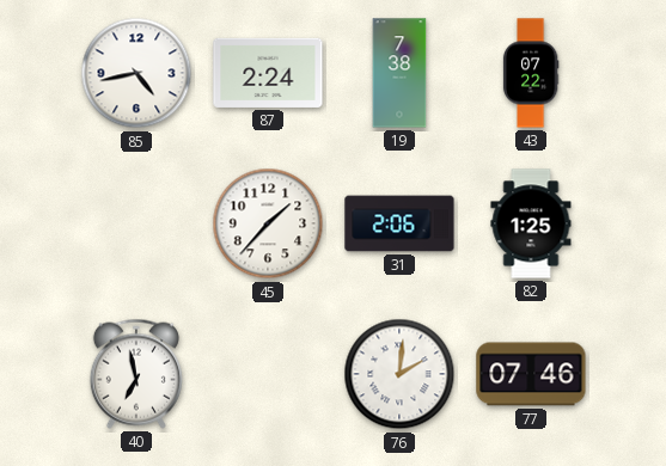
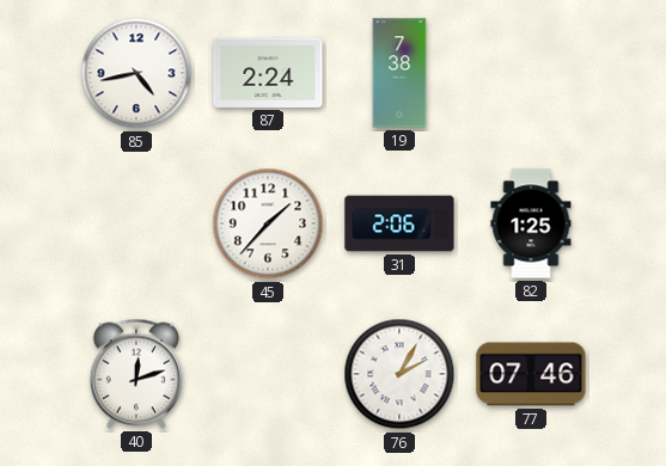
43: 07:22 -> none (531, 73)
40: 6:58 -> 12:12 (136, 374)
76: 2:01 -> 2:05 (399, 374)
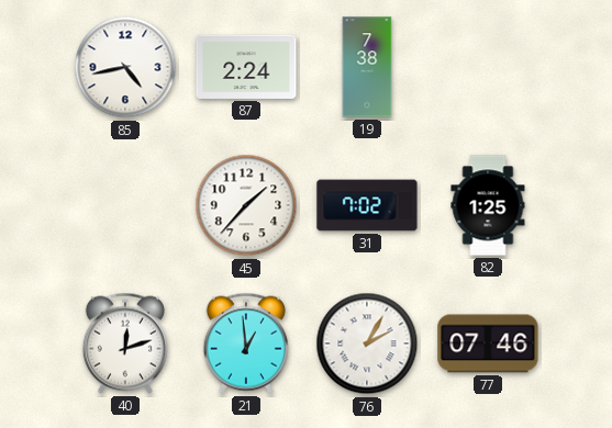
31: 2:06 -> 7:02 (367, 205)
21: none -> 12:59 (246, 343)
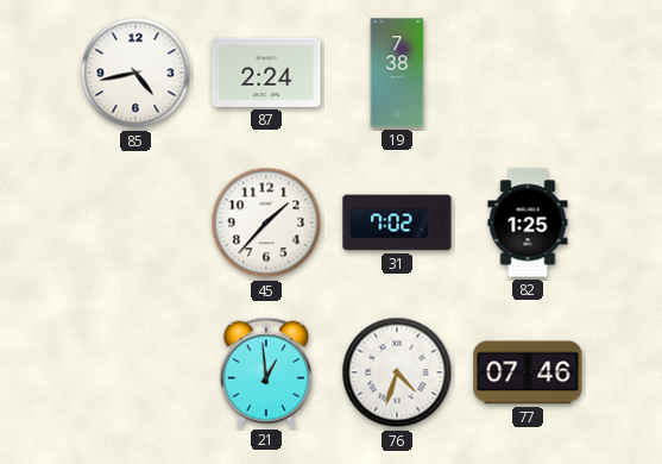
40: 12:12 -> none (125, 343)
76: 2:05 -> 4:33 (397, 372)
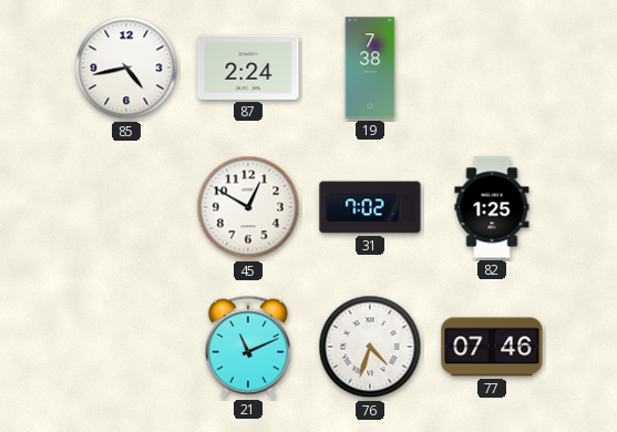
45: 1:37 -> 12:50 (248, 207)
21: 12:59 -> 11:11 (248, 347)
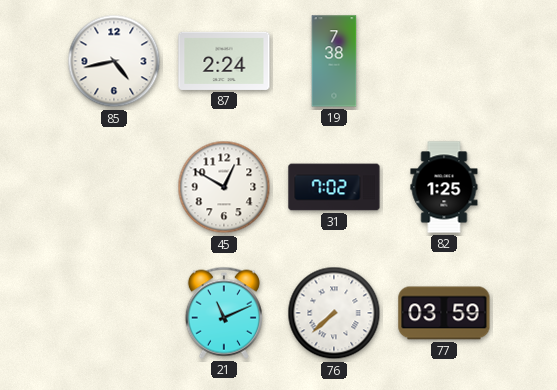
76: 4:33 -> 7:38 (334, 313)
77: 07:46 -> 03:59 (444, 313)
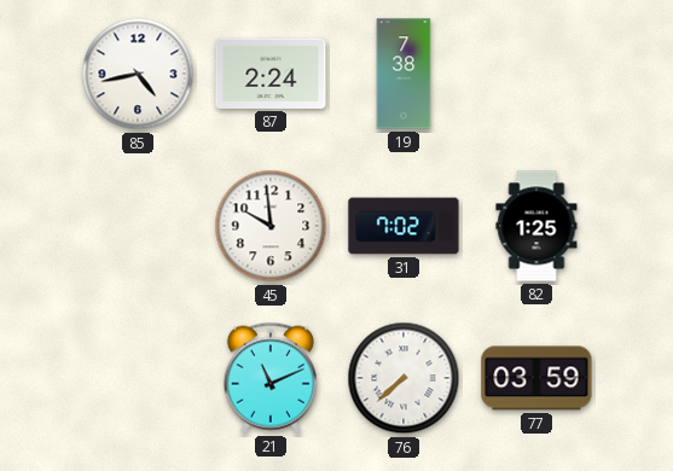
45: 12:50 -> 9:59 (271, 226)
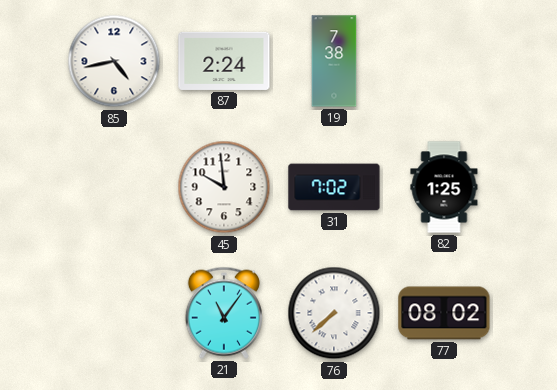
21: 11:11 -> 11:06 (224, 313)
77: 03:59 -> 08:02 (444, 313)
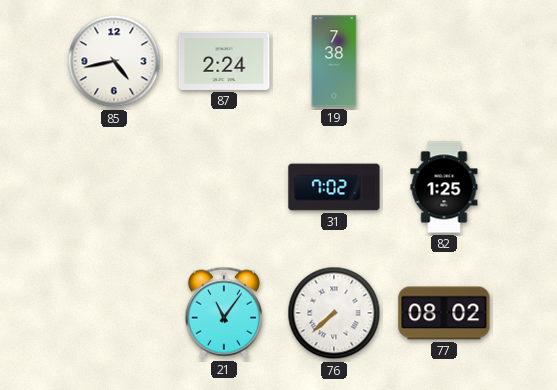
45: 9:59 -> none (224, 187)
